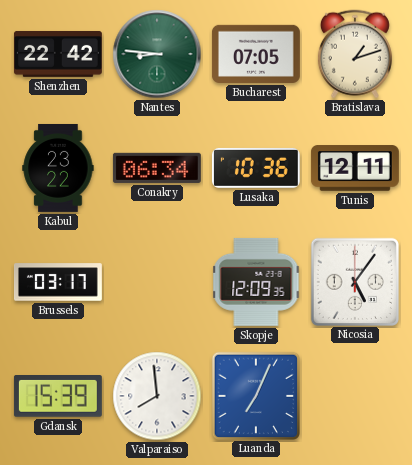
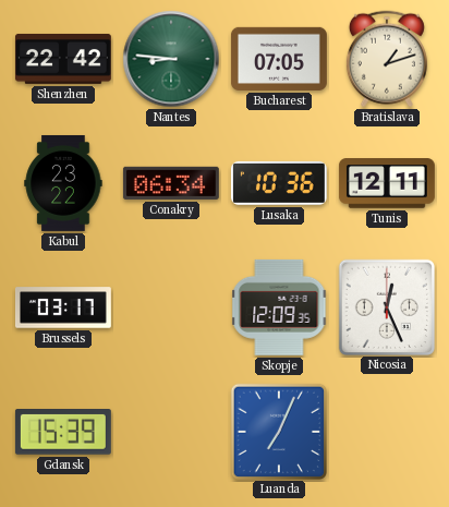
Nicosia: 5:06 -> 12:26 (386, 306)
Valparaiso: 7:59 -> none (157, 396)
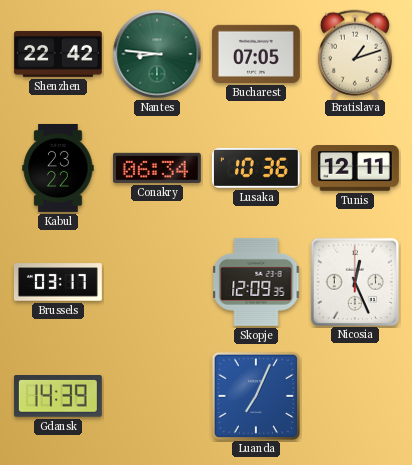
Gdansk: 15:39 -> 14:39 (58, 397)
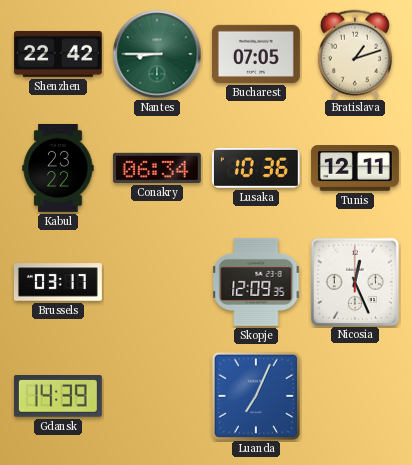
Nantes: 8:46 -> 8:45 (157, 54)
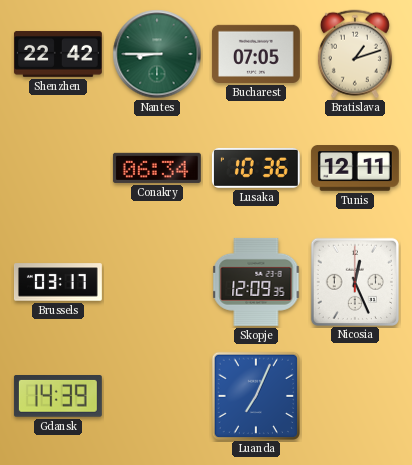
Kabul: 23:22 -> none (58, 168)
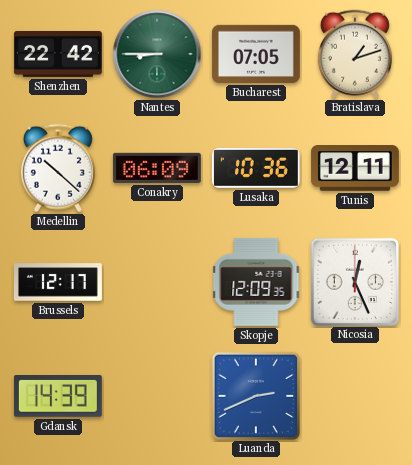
Medellin: none -> 10:22 (58, 168)
Conakry: 06:34 -> 06:09 (157, 168)
Brussels: 03:17 -> 12:17 (58, 282)
Luanda: 7:04 -> 2:41 (255, 395)
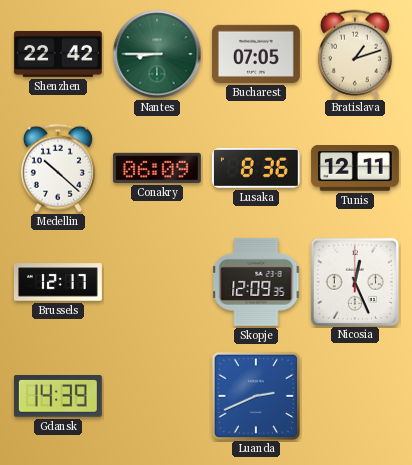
Lusaka: 10:36 -> 8:36 (256, 168)
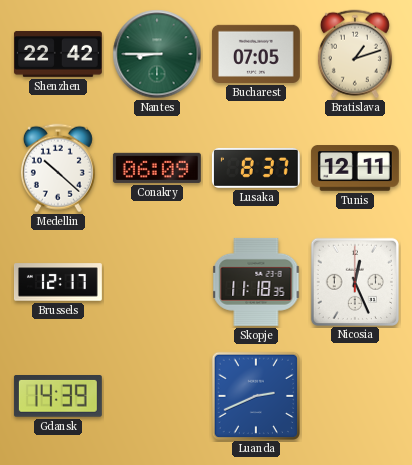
Lusaka: 8:36 -> 8:37 (256, 168)
Skopje: 12:09 -> 11:18 (256, 282)
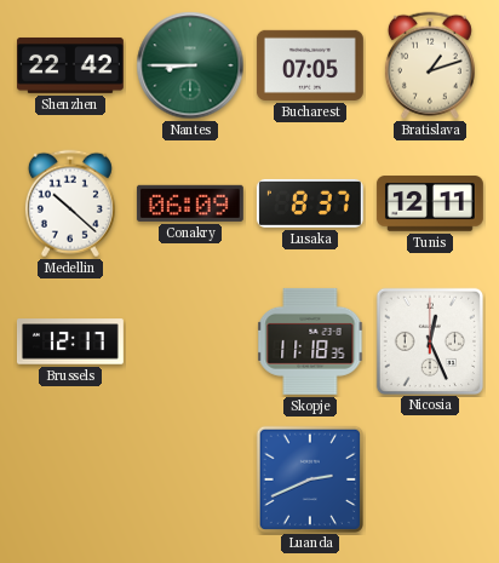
Gdansk: 14:39 -> none (58, 397)
